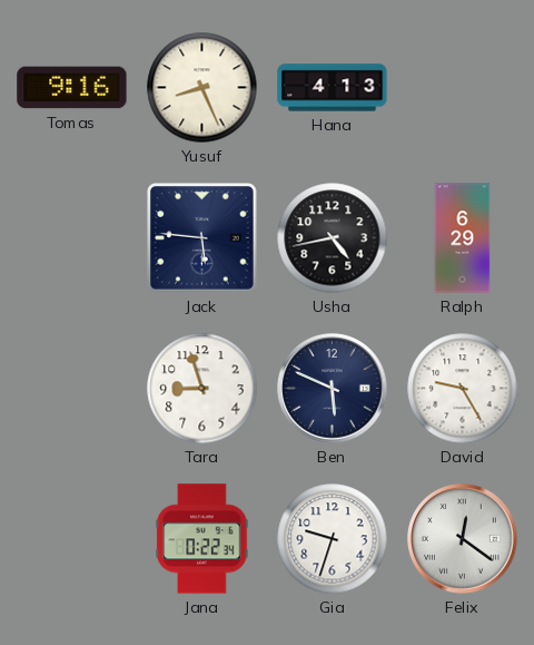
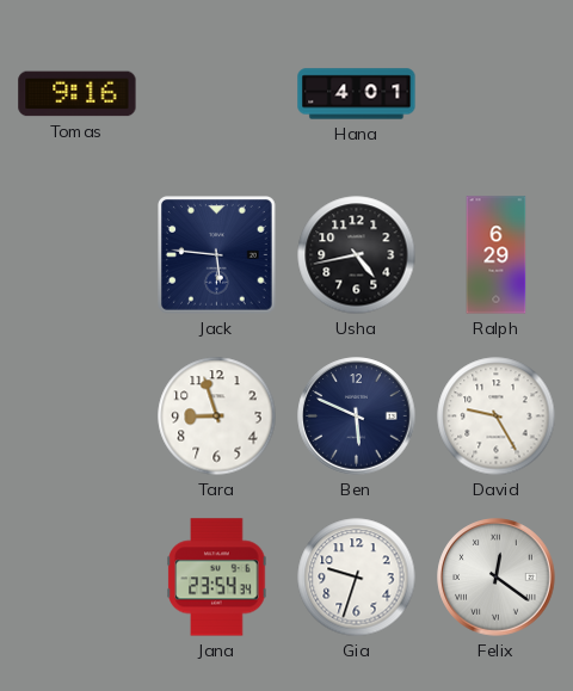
Yusuf: 8:26 -> none (202, 88)
Hana: 4:13 -> 4:01 (357, 94)
Jana: 0:22 -> 23:54 (217, 578)
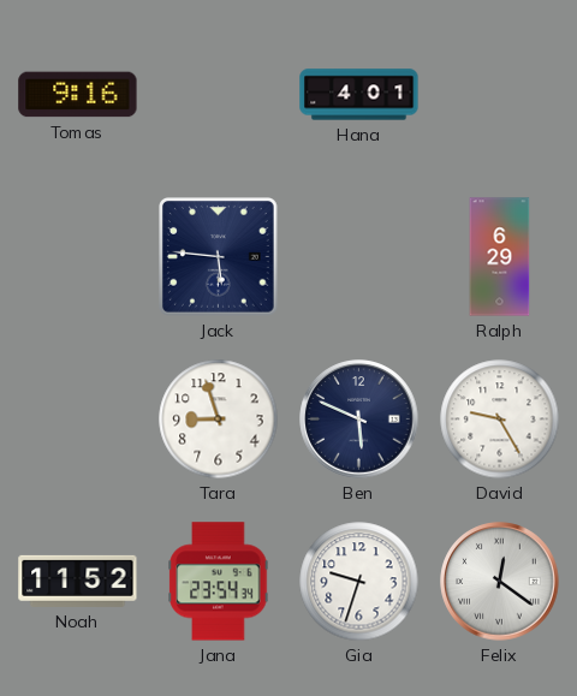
Usha: 4:43 -> none (357, 255)
Noah: none -> 11:52 (78, 581)
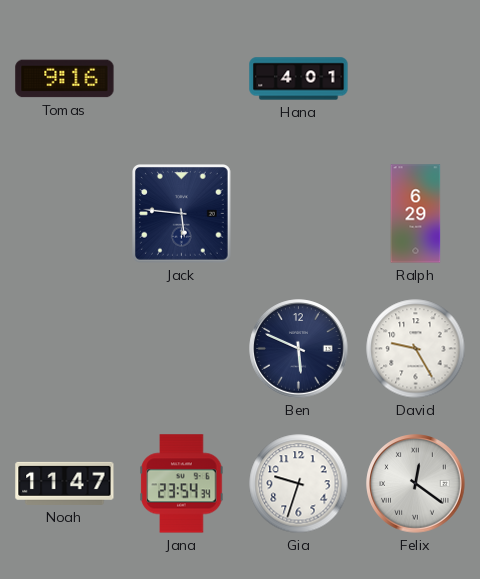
Tara: 8:57 -> none (219, 420)
Noah: 11:52 -> 11:47 (65, 483)
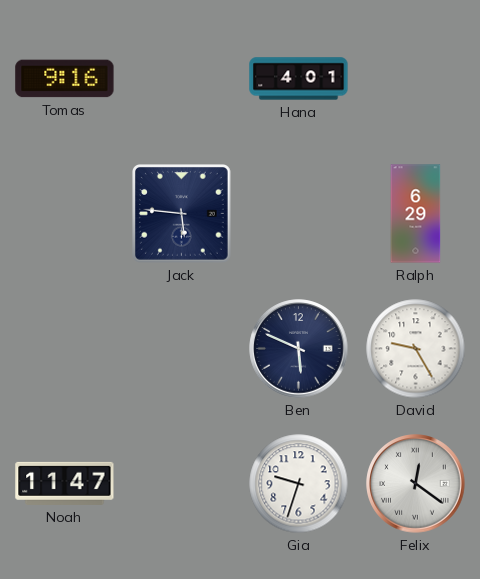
Jana: 23:54 -> none (182, 484)
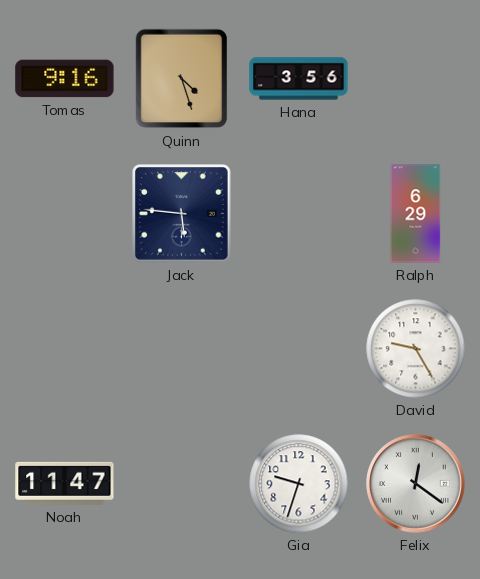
Quinn: none -> 4:27 (182, 79)
Hana: 4:01 -> 3:56 (299, 79)
Ben: 5:49 -> none (299, 349)
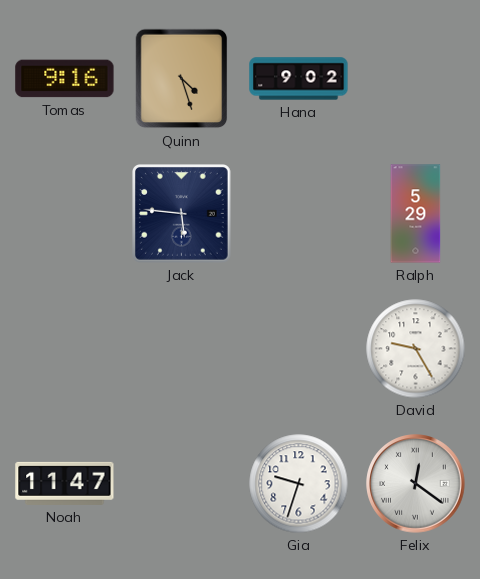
Hana: 3:56 -> 9:02 (299, 79)
Ralph: 6:29 -> 5:29 (416, 214)
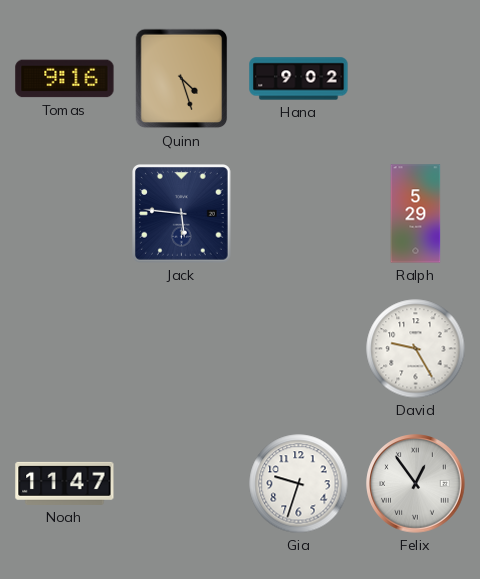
Felix: 12:21 -> 12:54 (416, 484)
